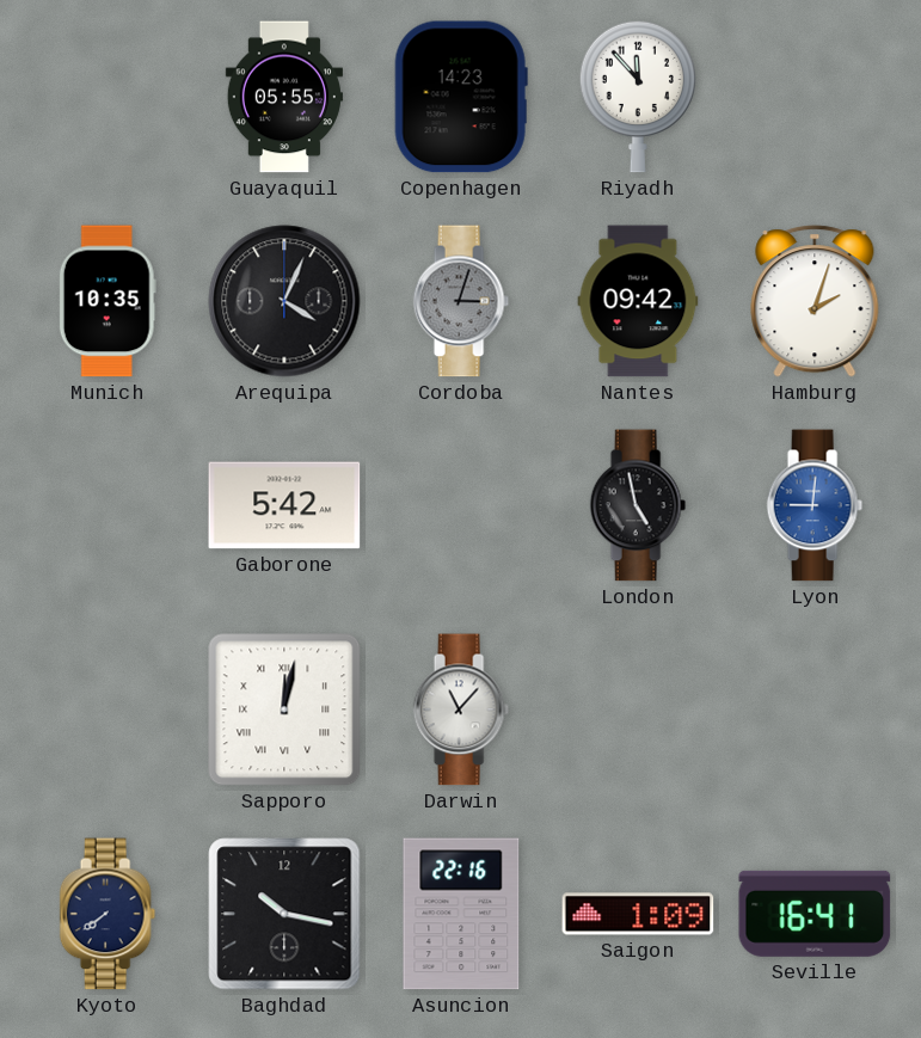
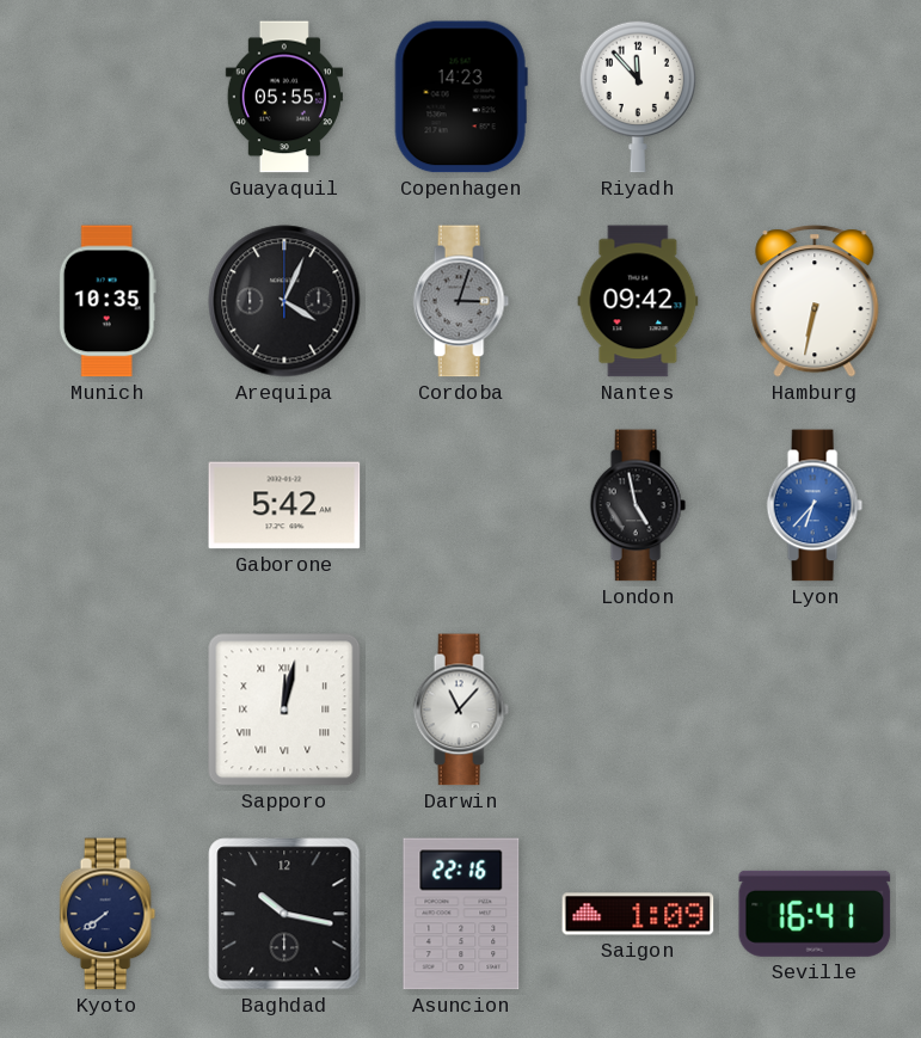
Hamburg: 2:03 -> 6:32 (815, 301)
Lyon: 9:01 -> 6:37 (815, 505)
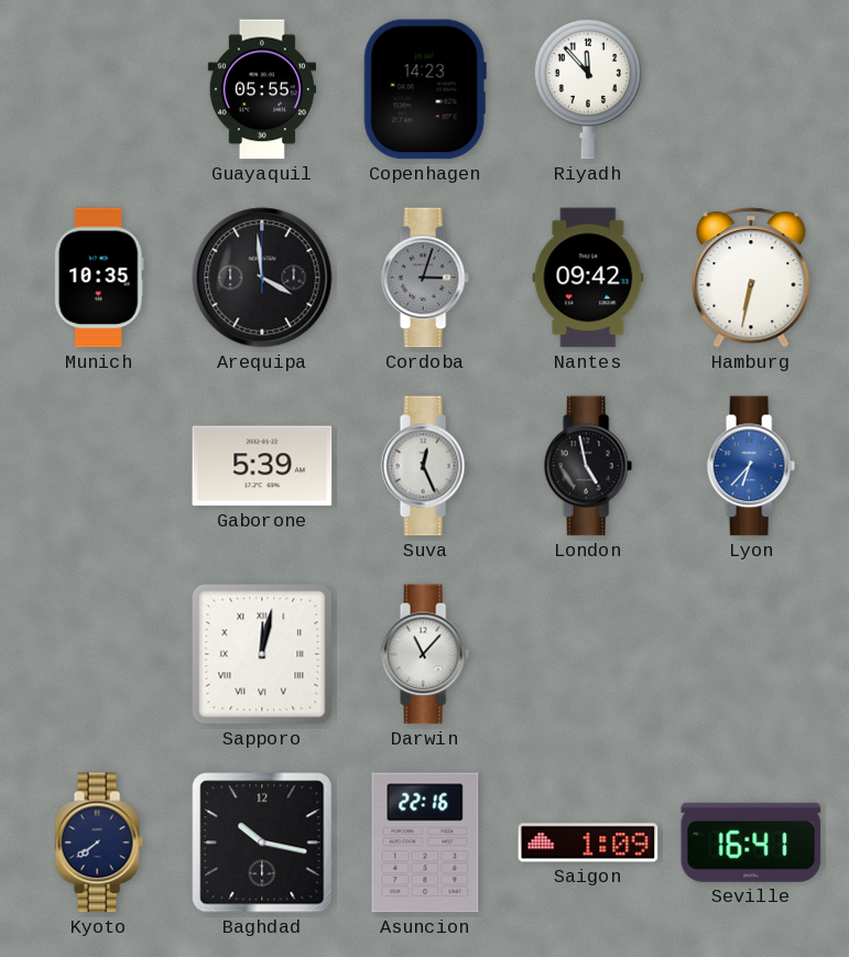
Arequipa: 4:04 -> 3:59 (262, 278)
Gaborone: 5:42 -> 5:39 (262, 466)
Suva: none -> 12:26 (425, 466)
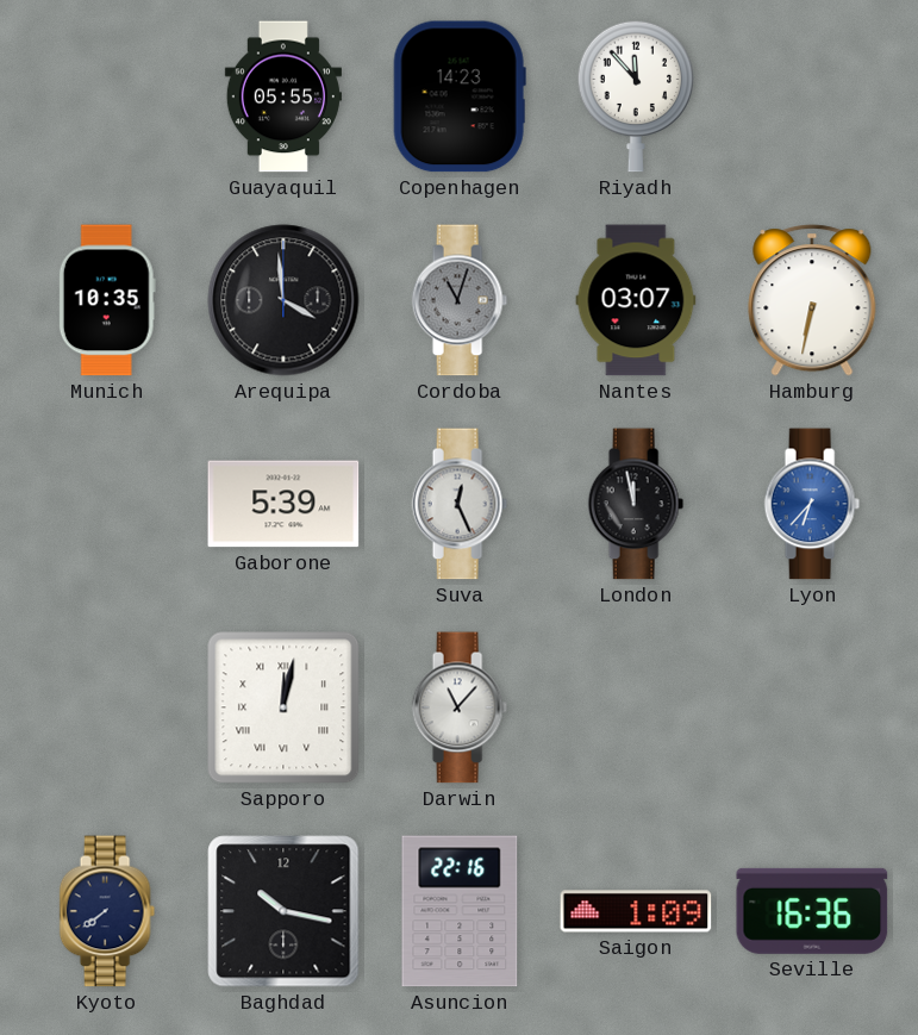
Cordoba: 3:03 -> 11:03 (460, 300)
Nantes: 09:42 -> 03:07 (636, 300)
London: 4:58 -> 11:58 (636, 504)
Seville: 16:41 -> 16:36 (812, 911)
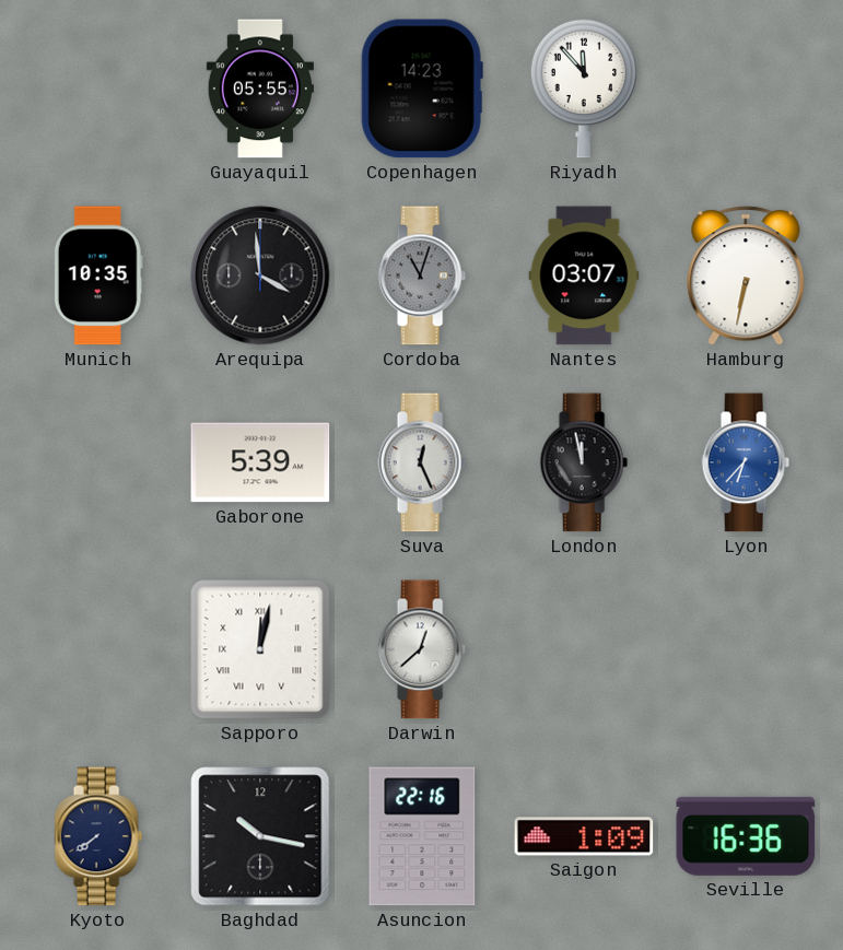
Darwin: 11:07 -> 12:38 (422, 649)
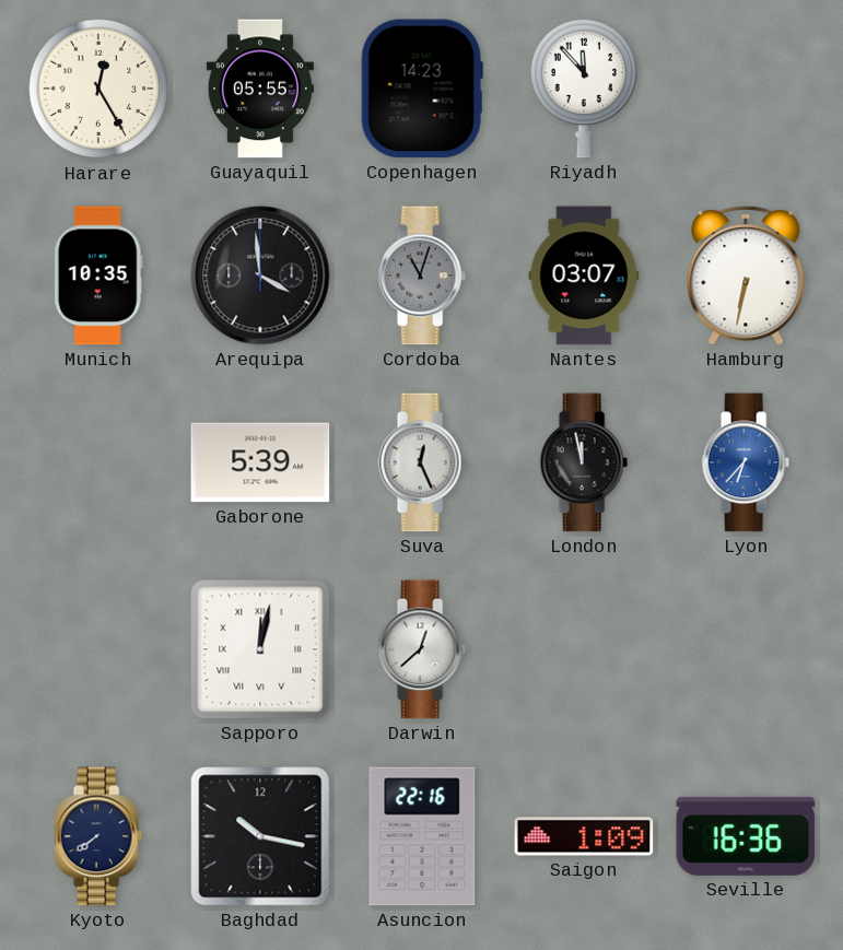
Harare: none -> 12:25 (98, 89)
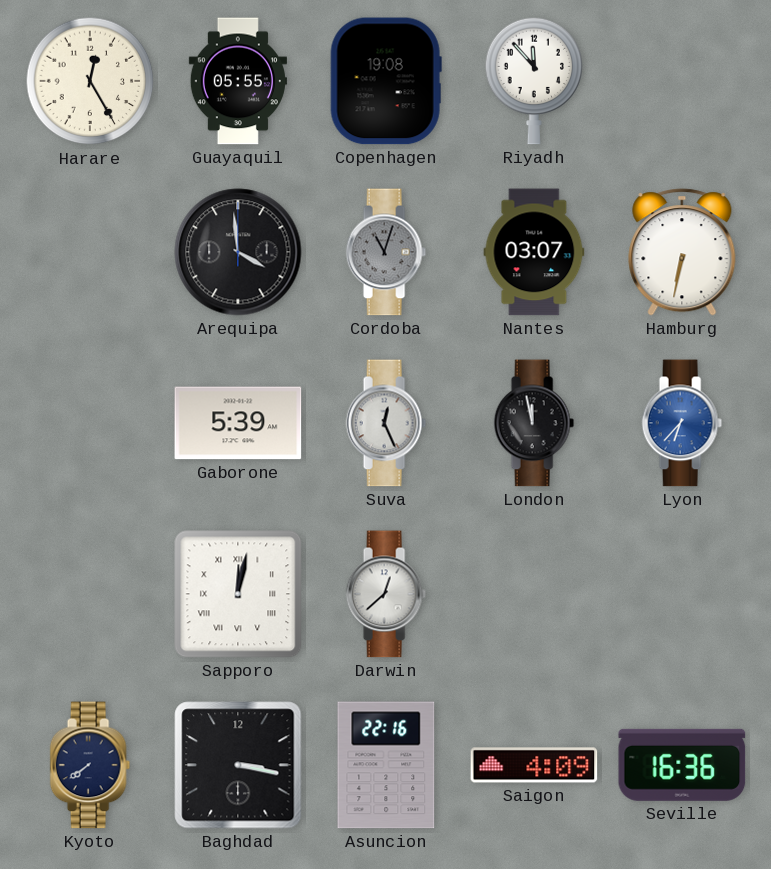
Copenhagen: 14:23 -> 19:08 (386, 81)
Munich: 10:35 -> none (98, 275)
Baghdad: 10:17 -> 3:17 (238, 765)
Saigon: 1:09 -> 4:09 (534, 765)
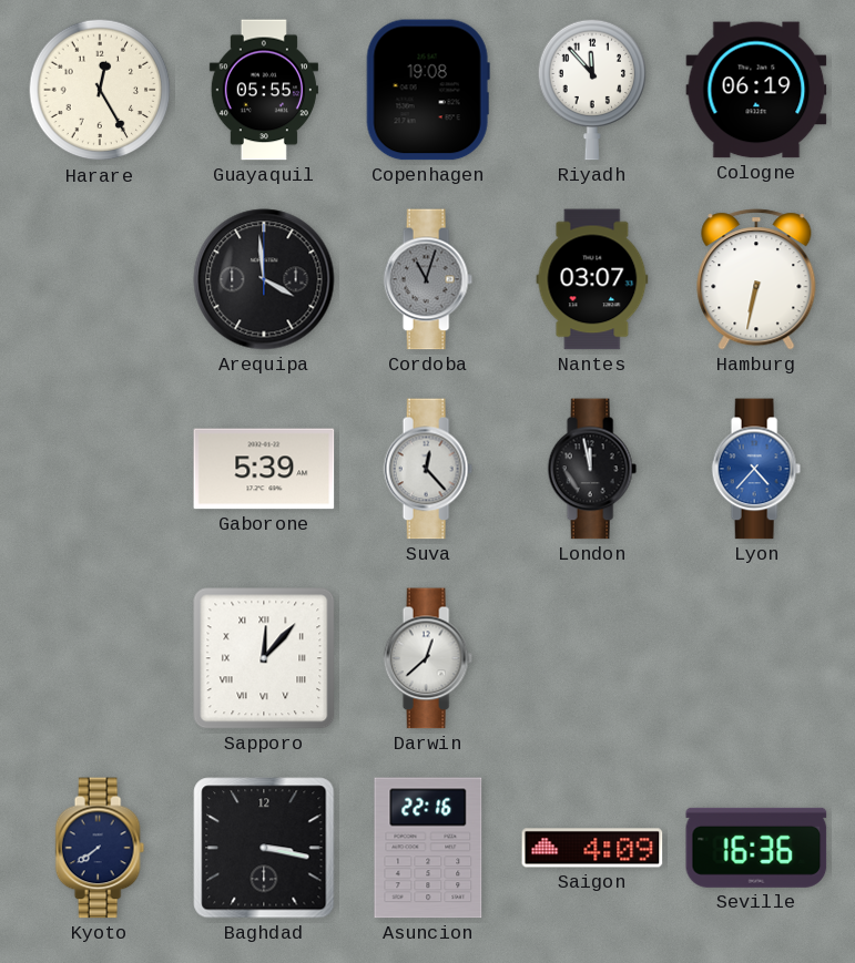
Cologne: none -> 06:19 (756, 90)
Suva: 12:26 -> 12:23 (428, 469)
Lyon: 6:37 -> 4:37 (756, 469)
Sapporo: 12:02 -> 12:07 (264, 658)
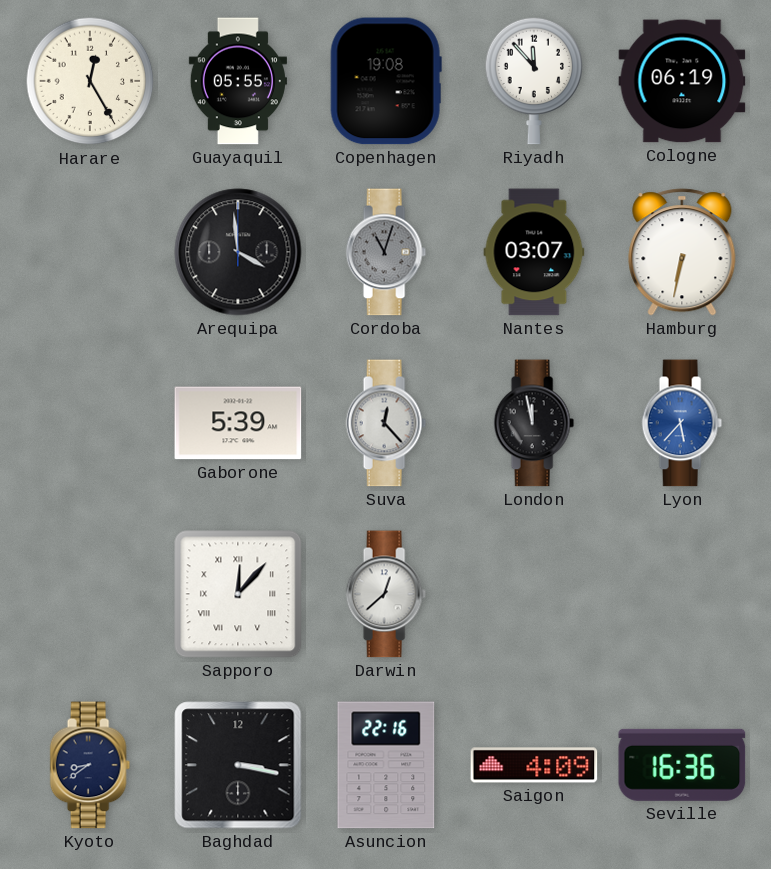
Lyon: 4:37 -> 5:37 (682, 423)
Kyoto: 7:39 -> 8:39 (90, 765)
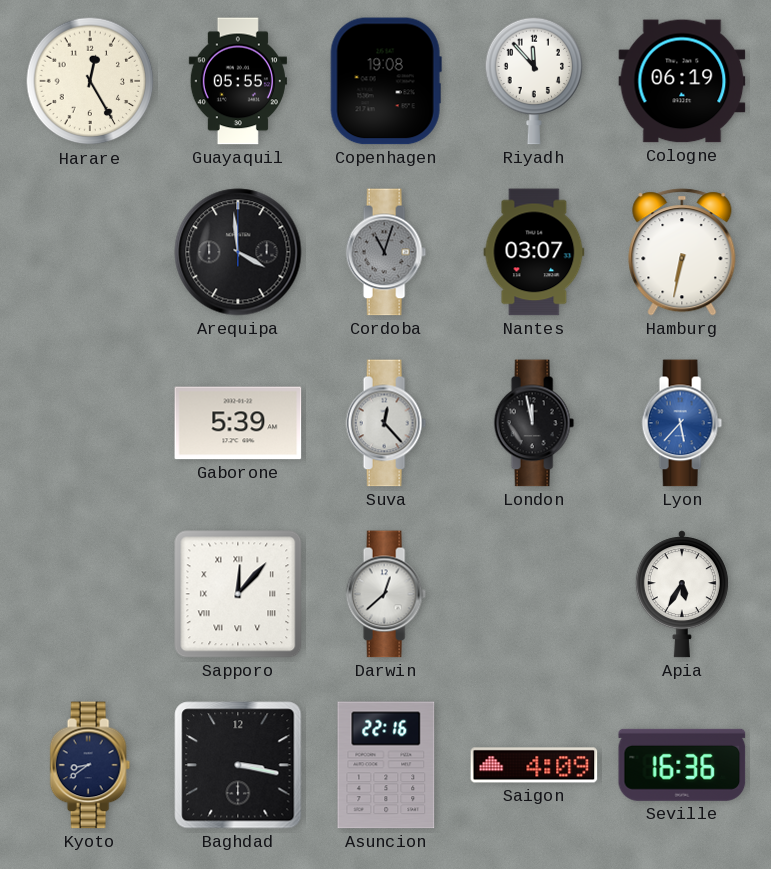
Apia: none -> 5:35 (682, 594)
